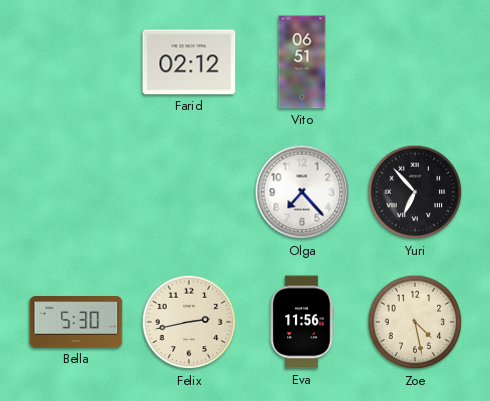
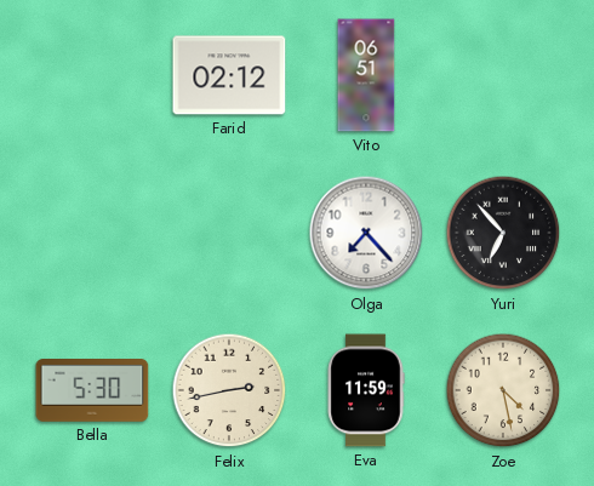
Eva: 11:56 -> 11:59 (366, 390)
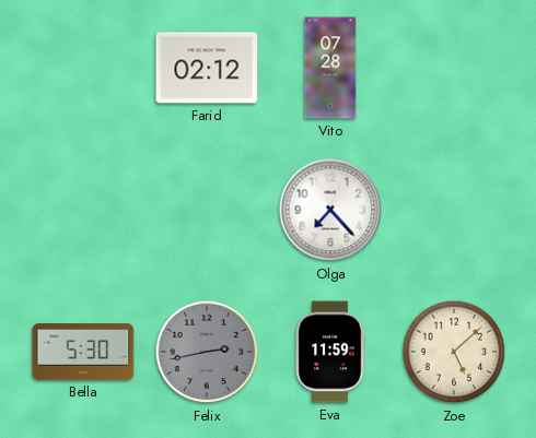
Vito: 06:51 -> 07:28 (330, 68)
Yuri: 6:53 -> none (503, 233)
Felix dial: cream -> grey (207, 352)
Zoe: 4:28 -> 5:08 (454, 352)
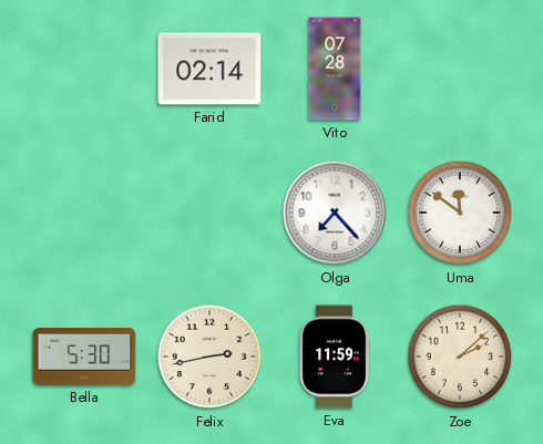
Farid: 02:12 -> 02:14 (209, 69)
Uma: none -> 11:51 (460, 213)
Felix dial: grey -> cream (209, 357)
Zoe: 5:08 -> 2:08 (460, 357)
